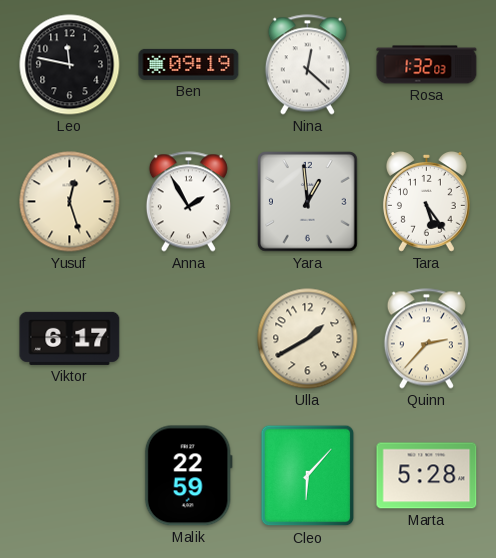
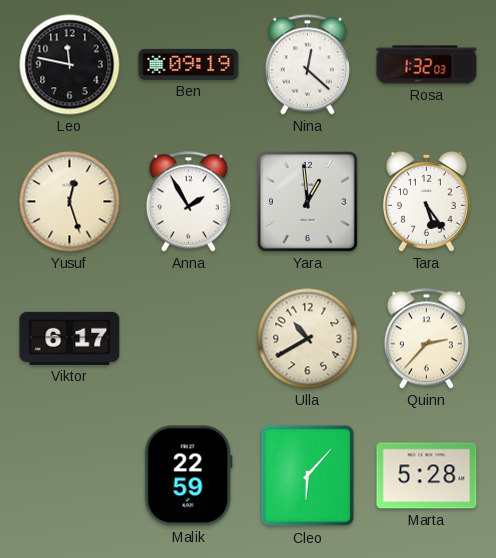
Ulla: 1:40 -> 10:40 (308, 339)
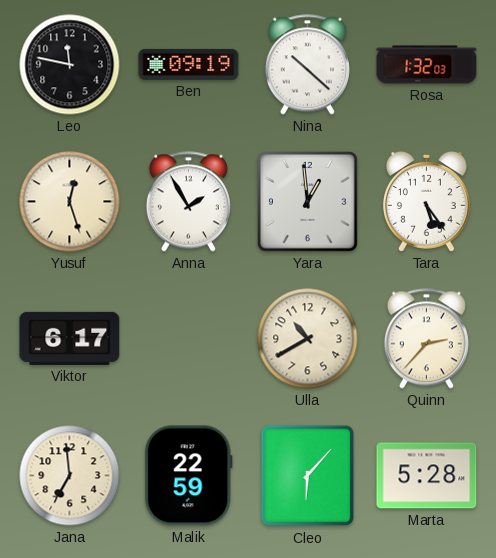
Nina: 12:22 -> 10:22 (307, 65)
Jana: none -> 6:59 (70, 476)
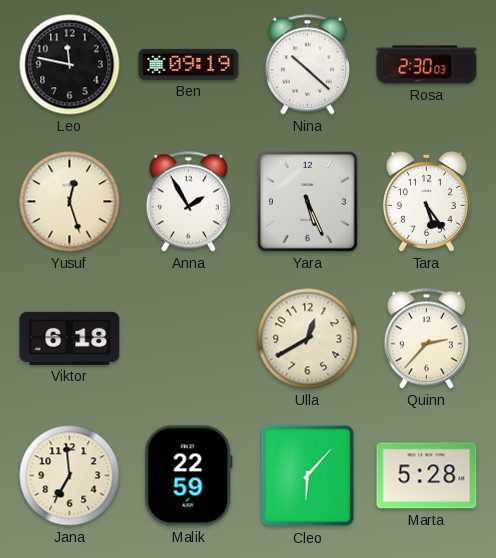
Rosa: 1:32 -> 2:30 (427, 65)
Yara: 12:59 -> 5:26 (308, 202)
Viktor: 6:17 -> 6:18 (70, 338)
Ulla: 10:40 -> 12:40 (308, 339)
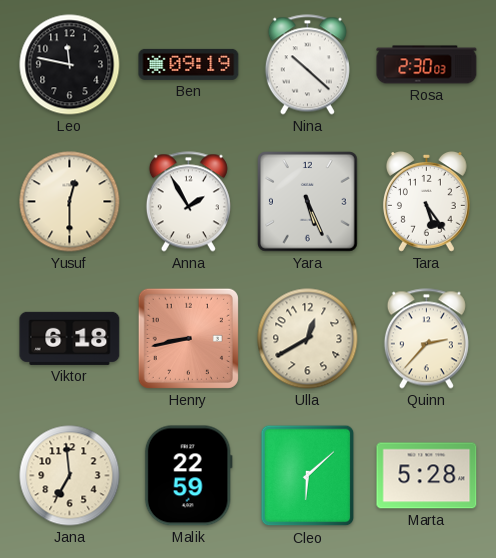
Yusuf: 12:27 -> 12:30 (70, 202)
Henry: none -> 8:43 (188, 338)
Cleo: 6:07 -> 6:08 (308, 476)
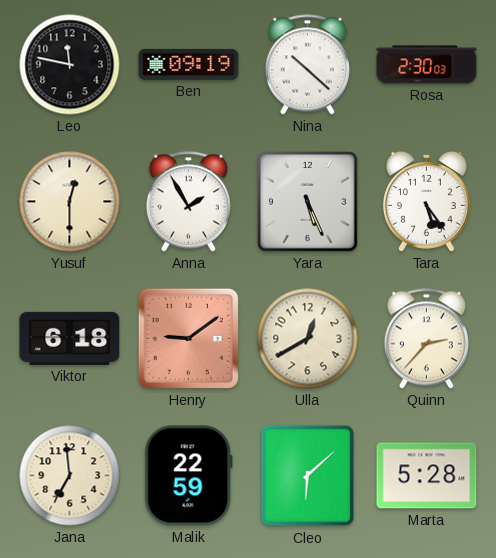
Henry: 8:43 -> 9:09 (188, 338)
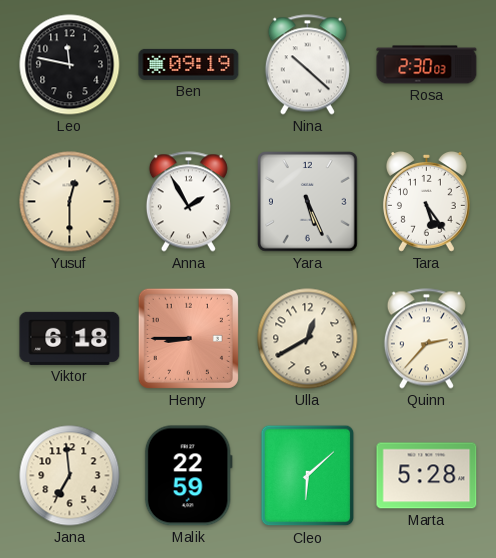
Henry: 9:09 -> 8:45 (188, 338)
